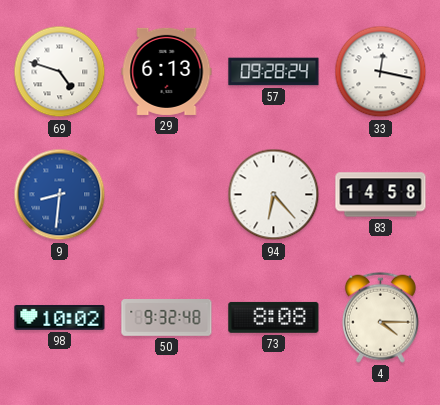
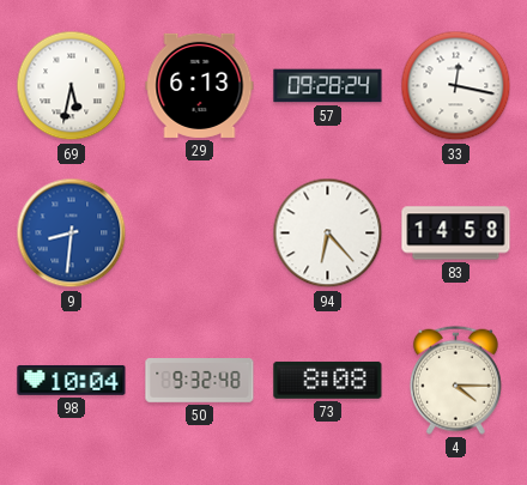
69: 4:48 -> 5:32 (72, 86)
98: 10:02 -> 10:04 (72, 380)
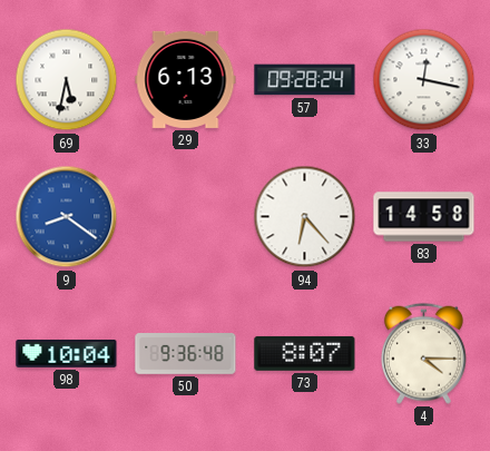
9: 8:31 -> 8:21 (67, 217)
50: 9:32 -> 9:36 (186, 354)
73: 8:08 -> 8:07 (305, 353)
